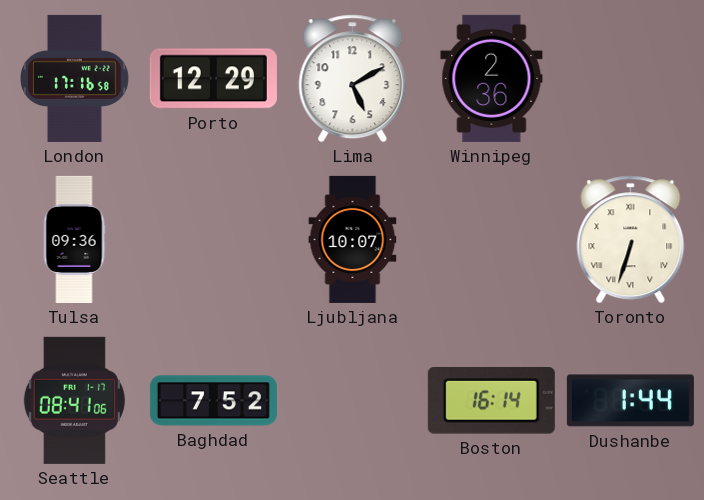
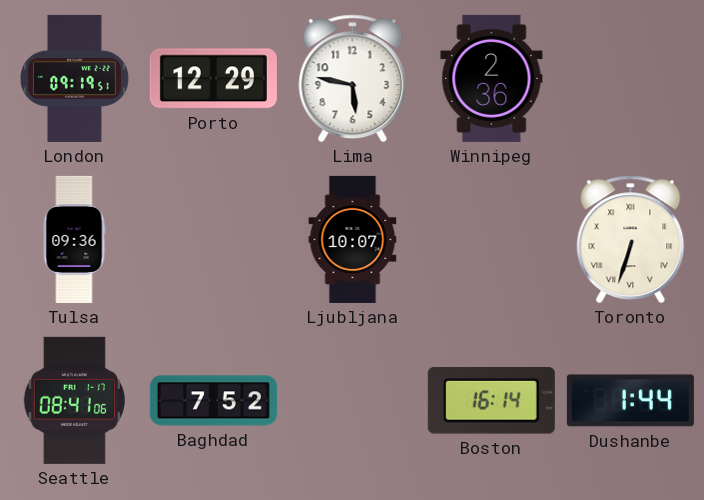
London: 17:16 -> 09:19 (74, 78)
Lima: 5:10 -> 5:47 (353, 79)
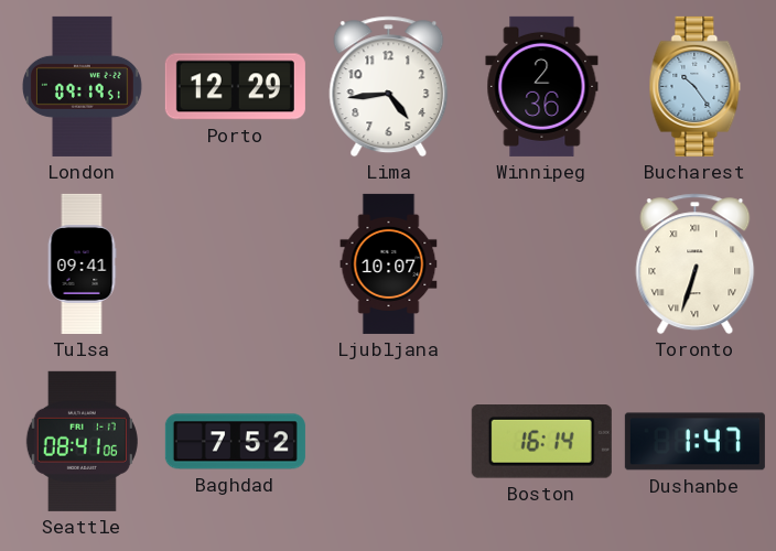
Lima: 5:47 -> 4:44 (389, 87)
Bucharest: none -> 10:24 (696, 86)
Tulsa: 09:36 -> 09:41 (82, 263)
Dushanbe: 1:44 -> 1:47 (694, 442)
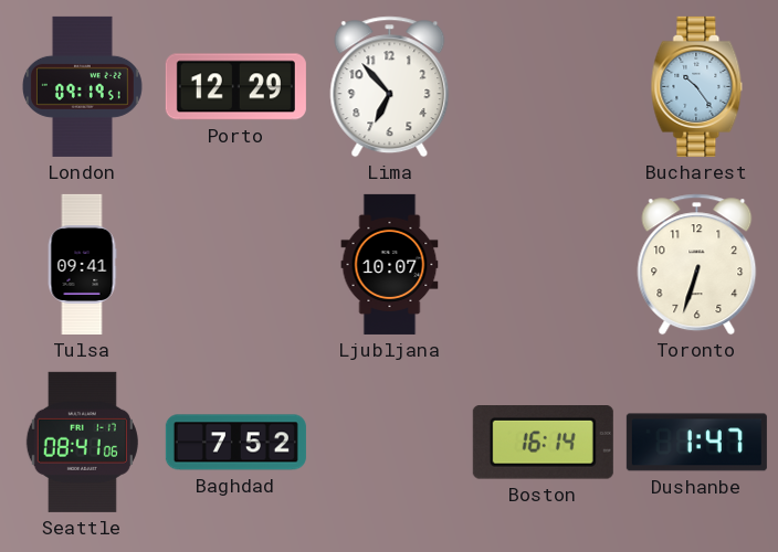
Lima: 4:44 -> 6:53 (390, 87)
Winnipeg: 2:36 -> none (542, 86)
Toronto numerals: Roman -> Arabic (697, 265)
